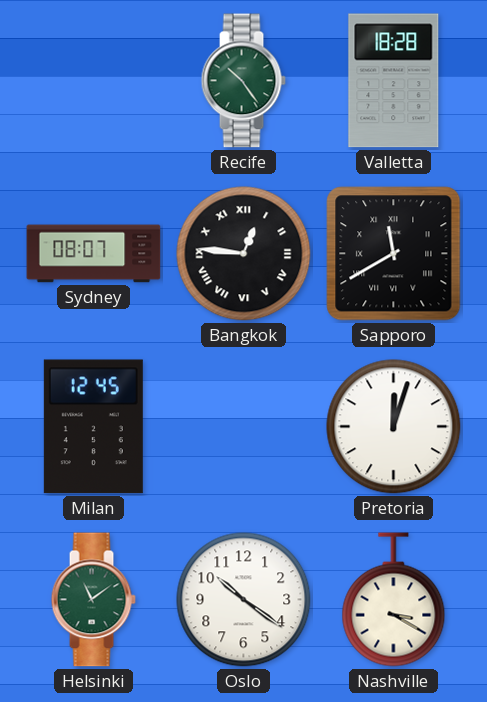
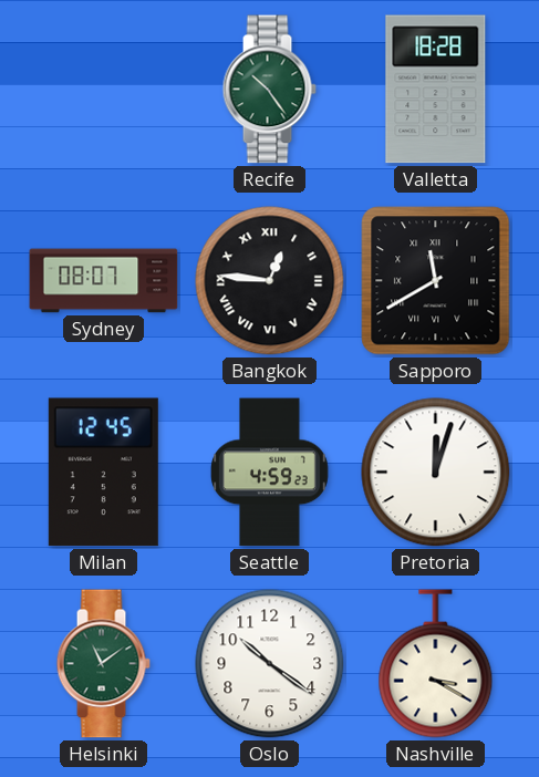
Seattle: none -> 4:59 (269, 473)
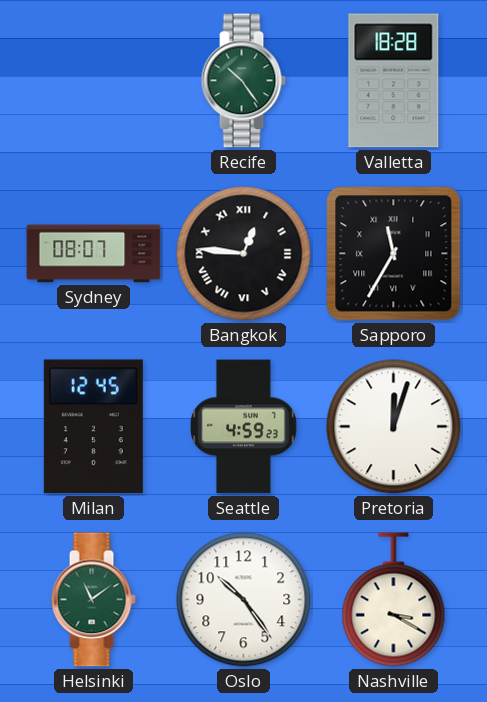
Sapporo: 11:40 -> 11:35 (394, 254)
Oslo: 10:21 -> 10:24 (244, 600)
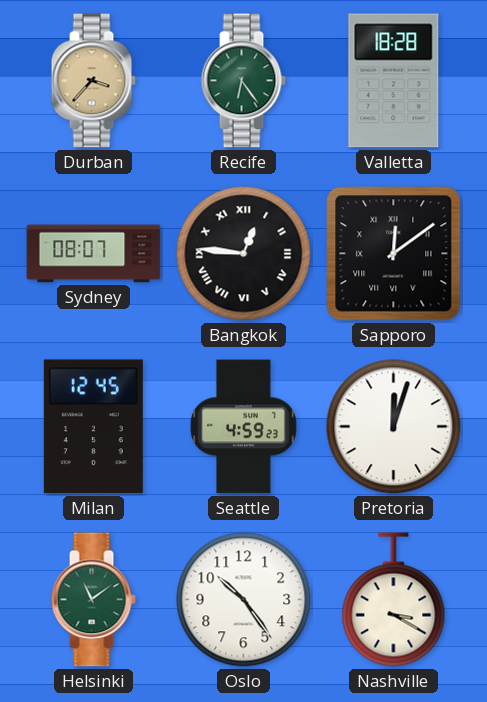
Durban: none -> 3:37 (93, 81)
Recife: 10:24 -> 6:24 (243, 81)
Sapporo: 11:35 -> 12:09 (394, 254)
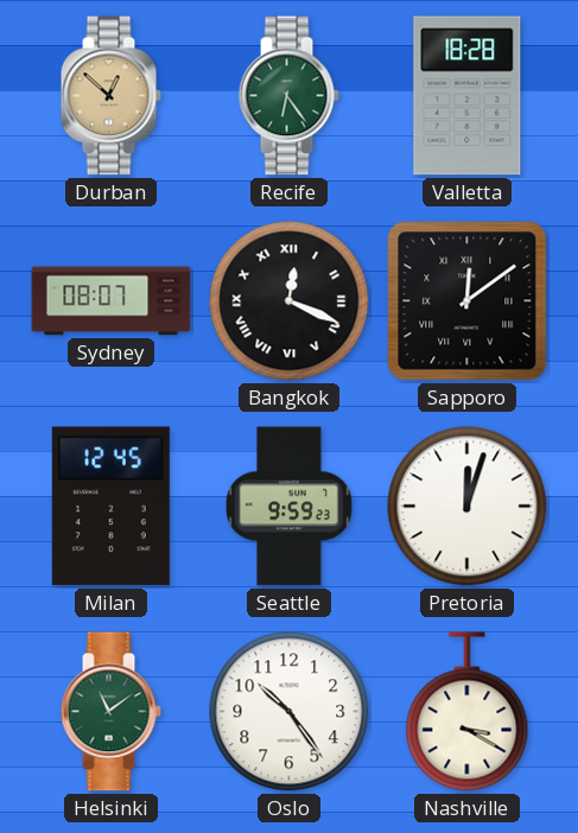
Durban: 3:37 -> 12:52 (110, 96)
Bangkok: 12:46 -> 12:19 (290, 301)
Seattle: 4:59 -> 9:59 (288, 507)
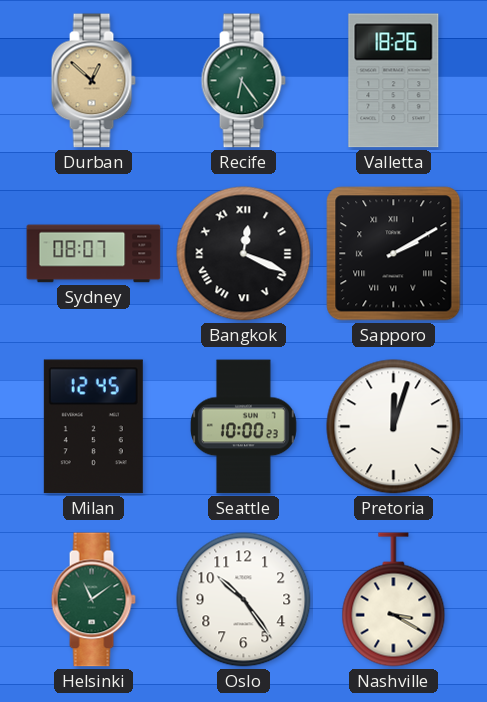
Valletta: 18:28 -> 18:26 (394, 81)
Sapporo: 12:09 -> 2:10 (394, 254)
Seattle: 9:59 -> 10:00 (243, 427)
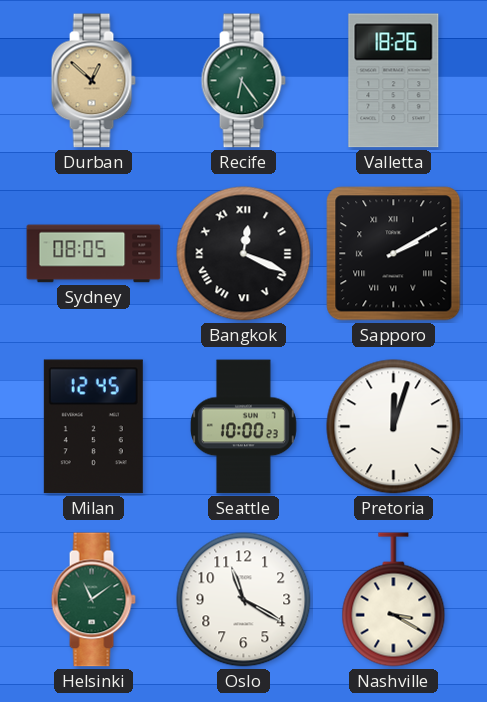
Sydney: 08:07 -> 08:05 (94, 254)
Oslo: 10:24 -> 11:20 (244, 600)
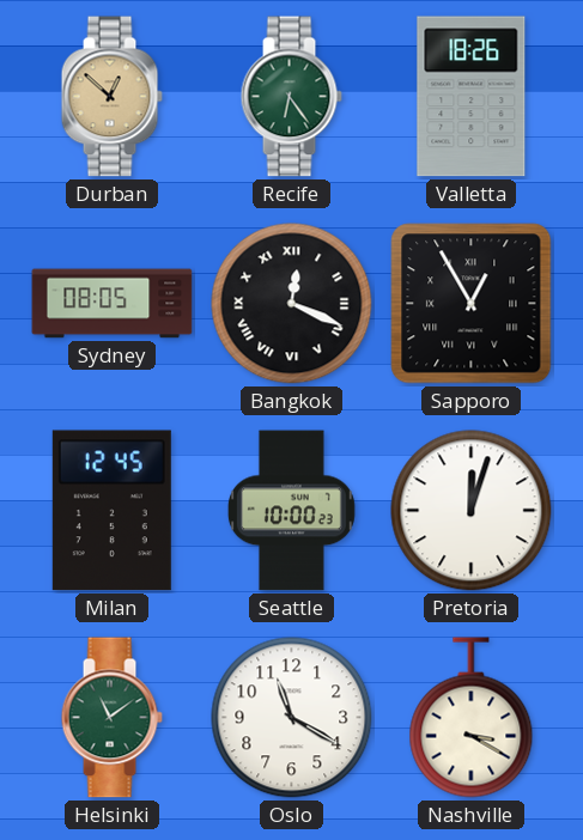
Sapporo: 2:10 -> 12:55 (472, 304)
